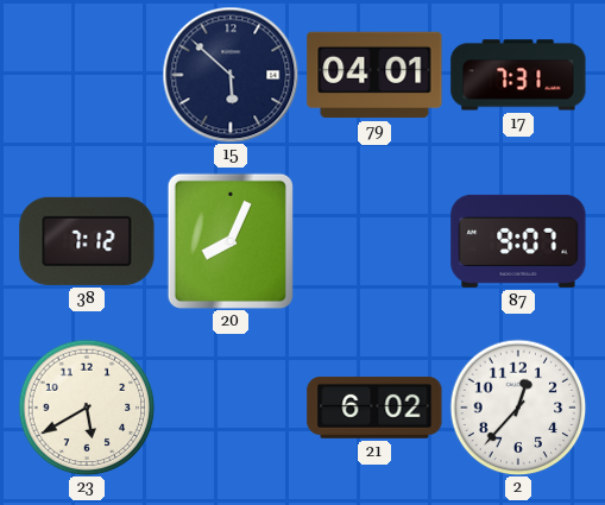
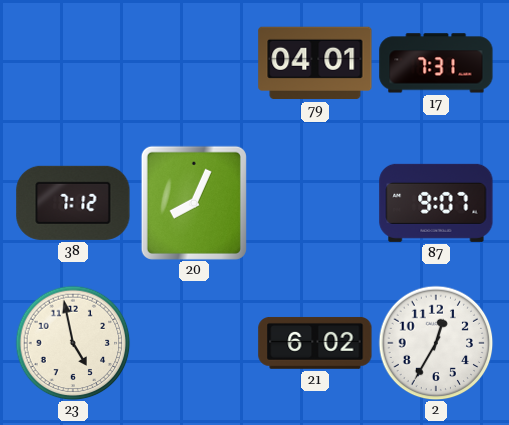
15: 5:52 -> none (231, 75)
23: 5:40 -> 4:58 (73, 343)
2: 12:37 -> 12:35 (436, 343)
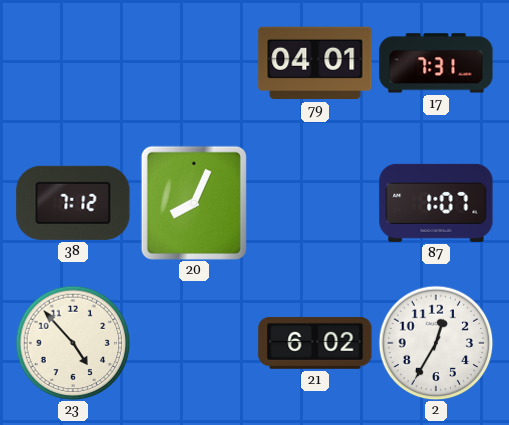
87: 9:07 -> 1:07 (436, 203)
23: 4:58 -> 4:53 (73, 343)
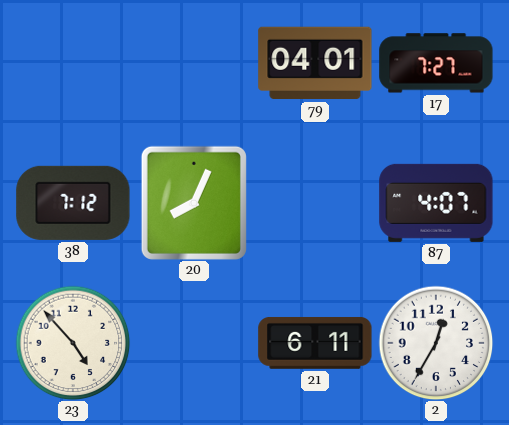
17: 7:31 -> 7:27 (436, 63)
87: 1:07 -> 4:07 (436, 203)
21: 6:02 -> 6:11 (315, 343)
